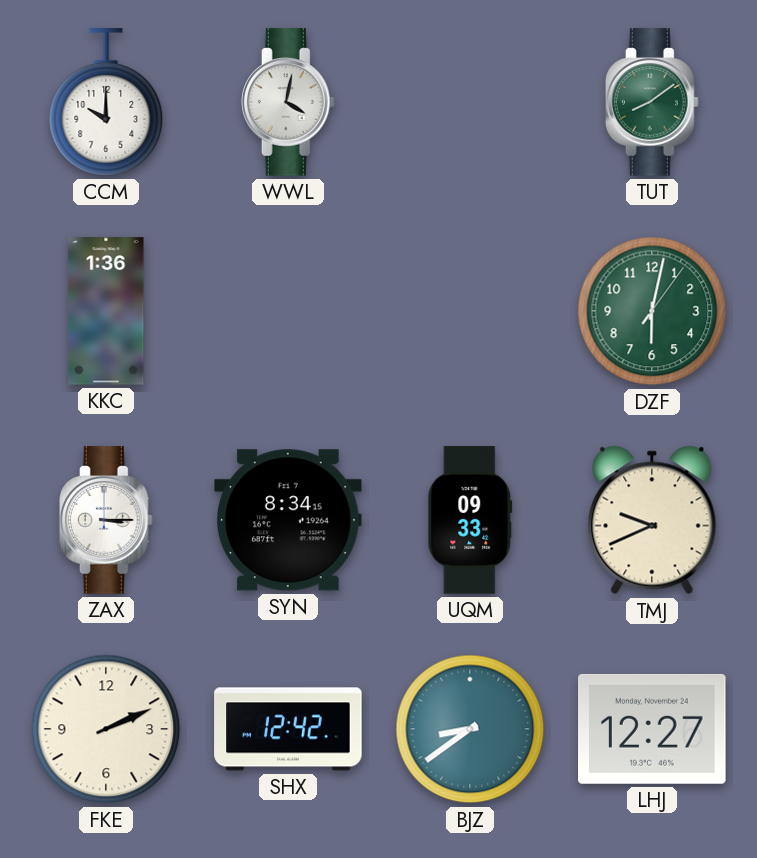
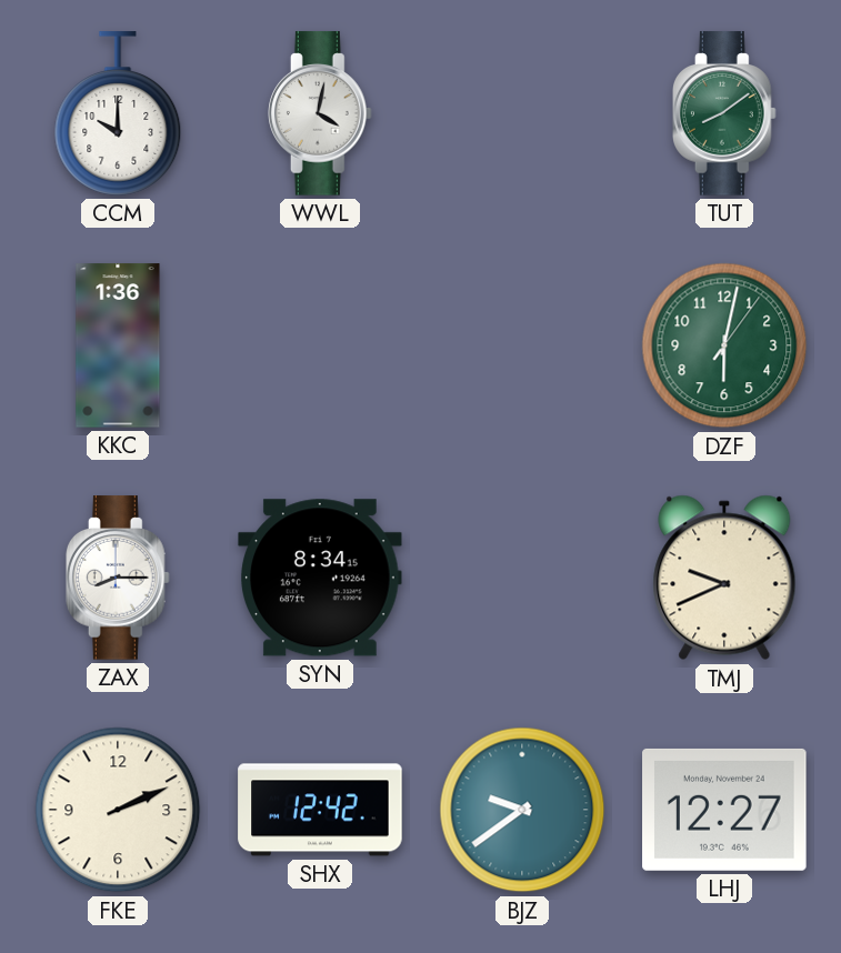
ZAX: 3:15 -> 8:15 (118, 578)
UQM: 09:33 -> none (470, 520)
BJZ: 8:39 -> 9:39 (522, 810)
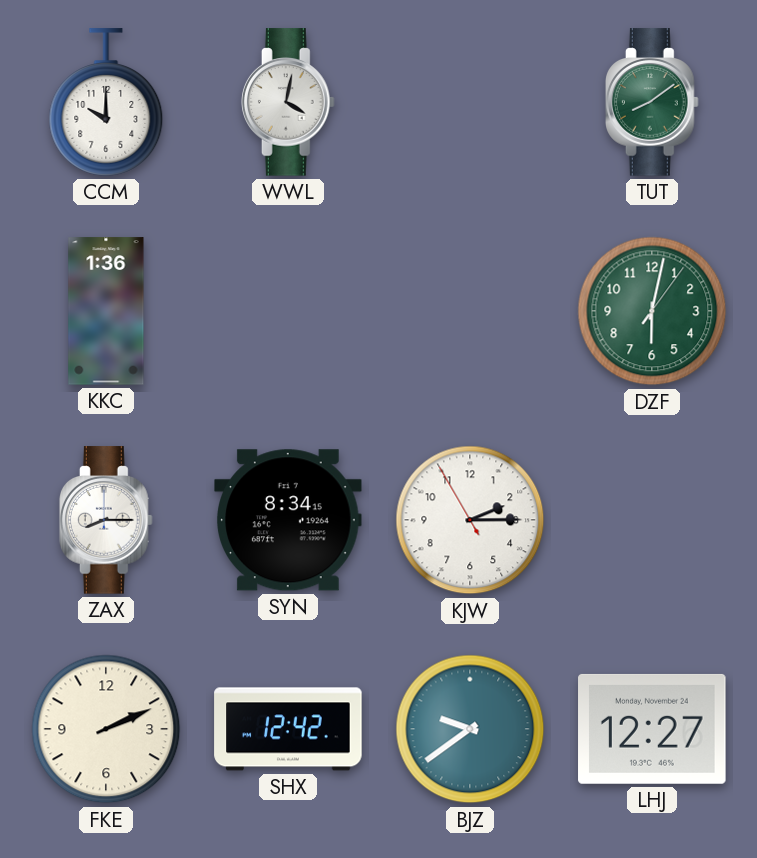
KJW: none -> 2:14 (470, 520)
TMJ: 9:41 -> none (724, 578)
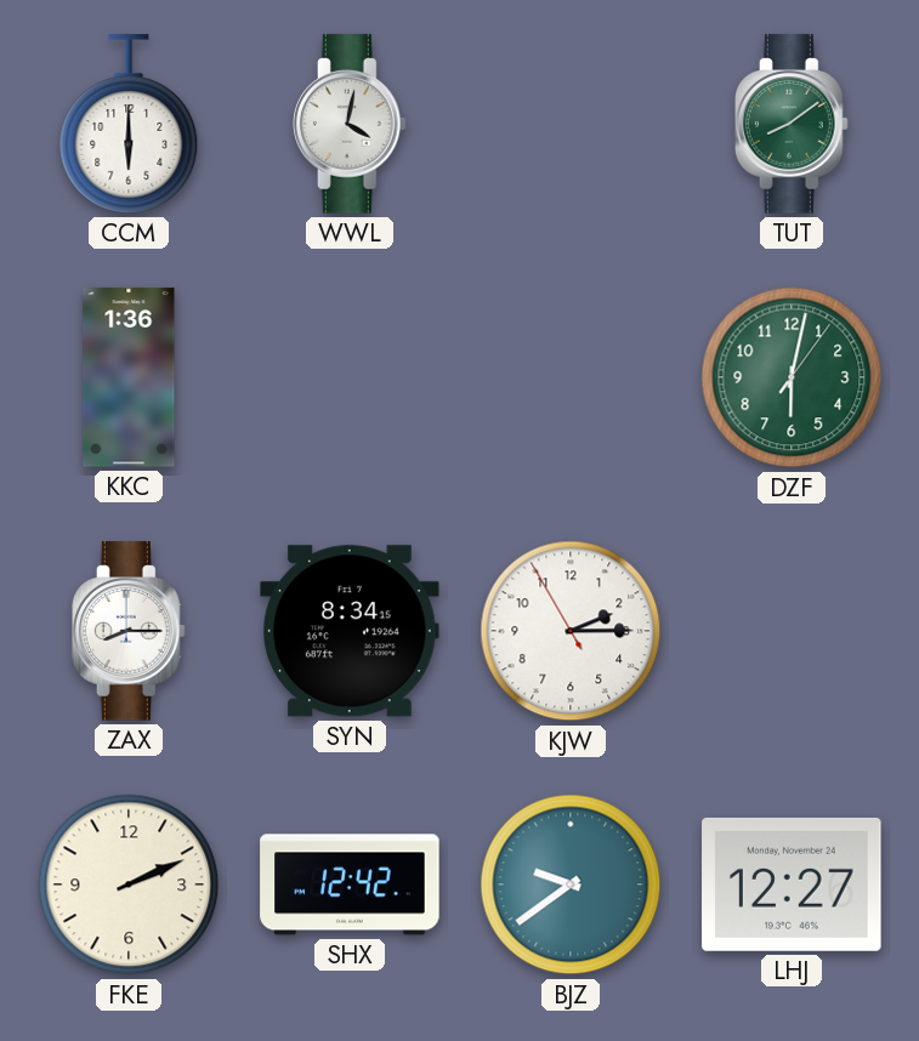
CCM: 10:00 -> 6:00 (129, 124)
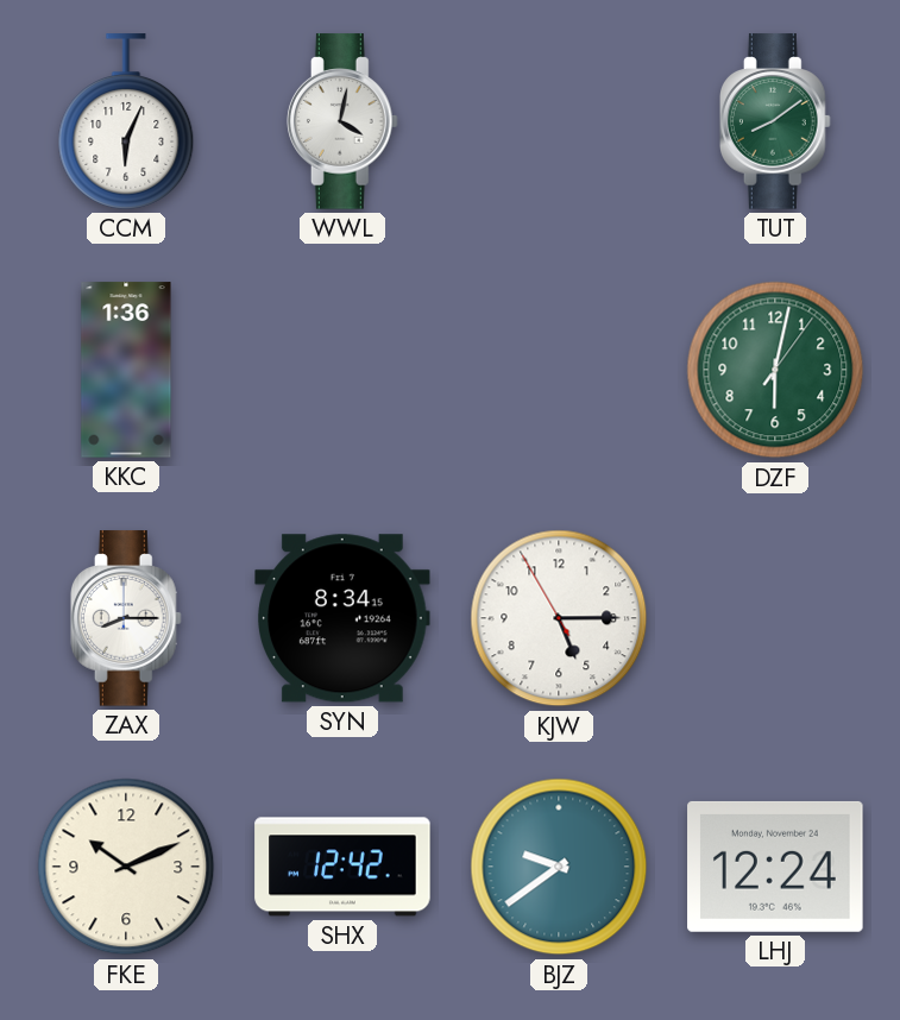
CCM: 6:00 -> 6:04 (126, 121)
KJW: 2:14 -> 5:14 (559, 618)
FKE: 2:11 -> 10:11 (126, 867)
LHJ: 12:27 -> 12:24 (775, 867)
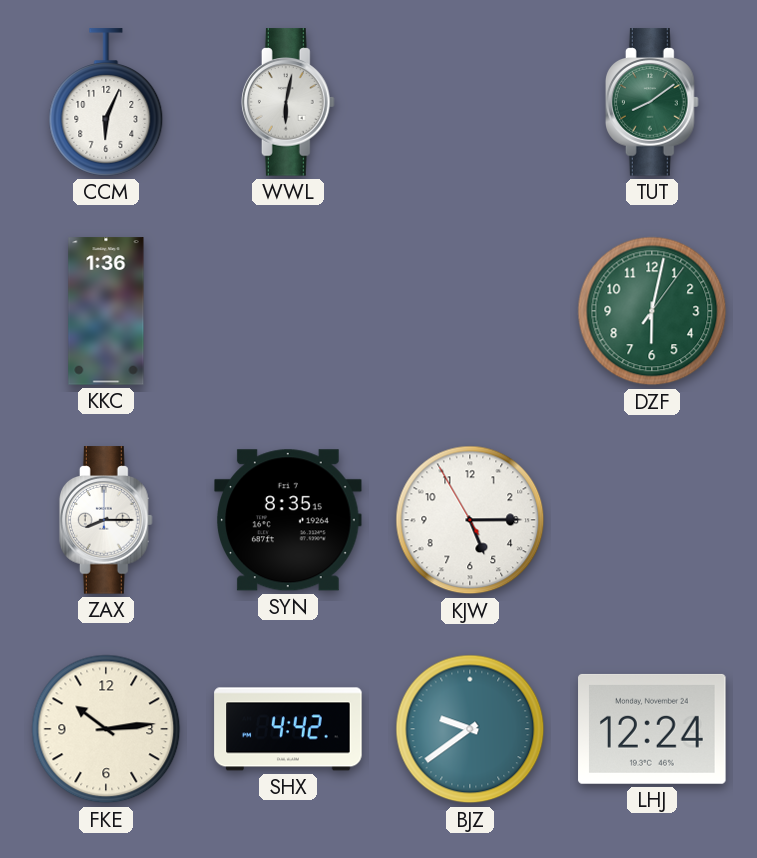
WWL: 4:02 -> 6:02 (288, 102)
SYN: 8:34 -> 8:35 (288, 520)
FKE: 10:11 -> 10:14 (106, 729)
SHX: 12:42 -> 4:42 (288, 729)
